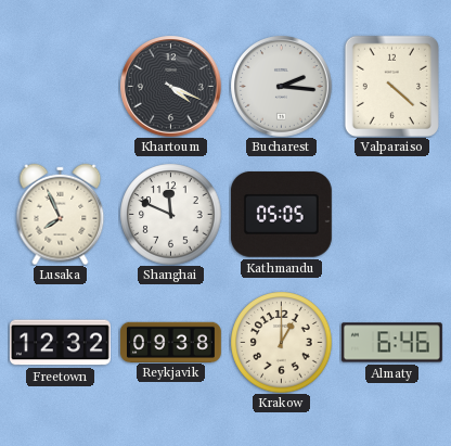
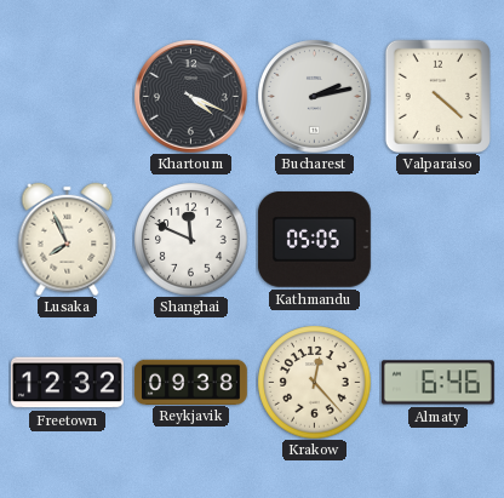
Bucharest: 2:16 -> 2:13 (314, 96)
Krakow: 1:00 -> 12:23 (314, 382)
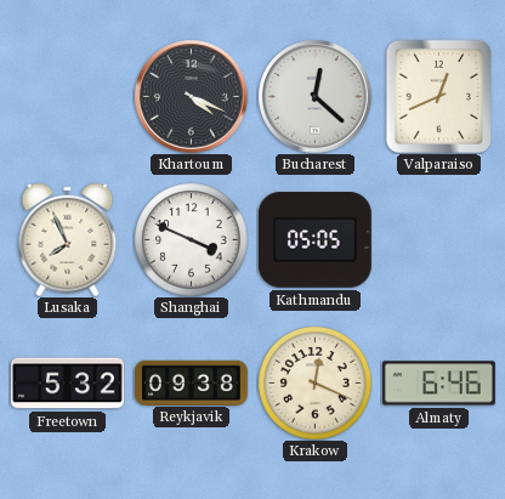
Bucharest: 2:13 -> 12:22 (314, 96)
Valparaiso: 4:22 -> 12:41 (438, 96)
Shanghai: 11:49 -> 3:49 (191, 239)
Freetown: 12:32 -> 5:32 (68, 384)
Krakow: 12:23 -> 12:19 (314, 382)
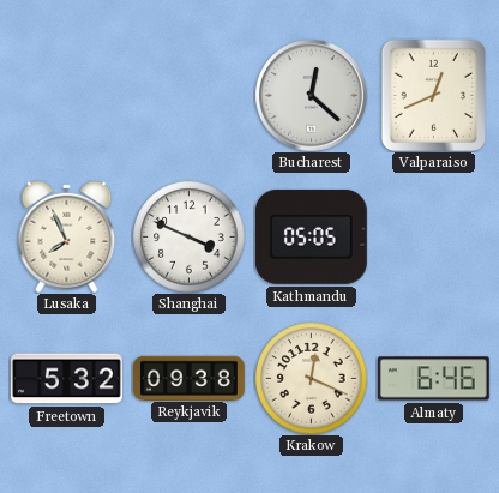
Khartoum: 4:19 -> none (191, 96)
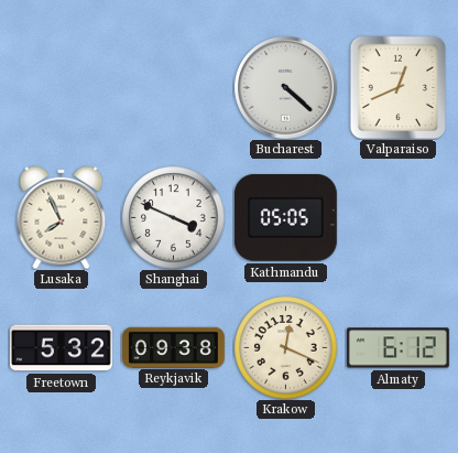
Bucharest: 12:22 -> 4:22 (285, 87)
Almaty: 6:46 -> 6:12 (397, 348)
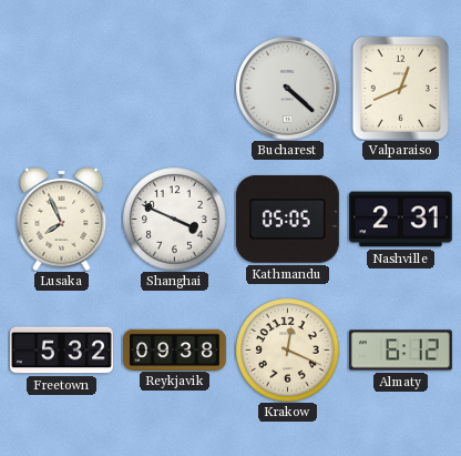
Nashville: none -> 2:31 (400, 220)
